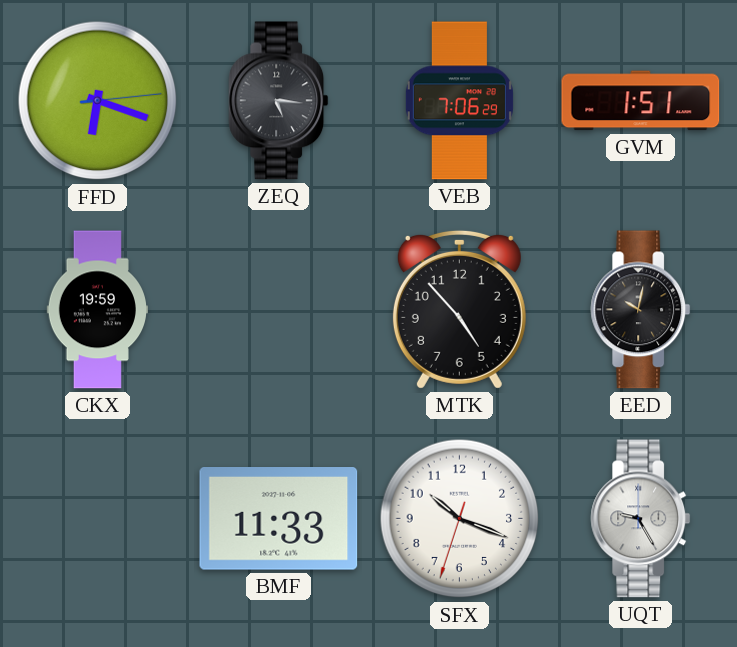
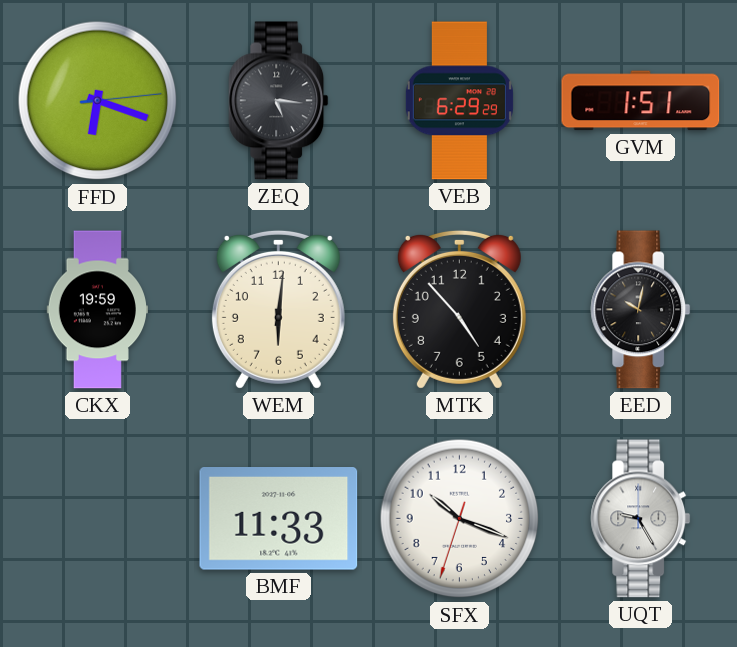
VEB: 7:06 -> 6:29 (459, 101)
WEM: none -> 6:01 (278, 309)
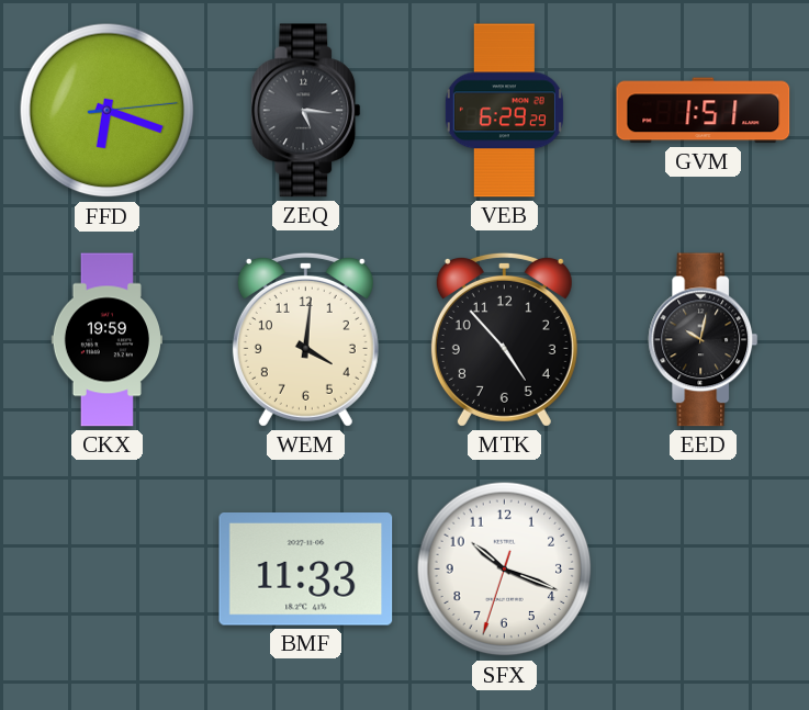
WEM: 6:01 -> 4:01 (305, 339)
UQT: 9:25 -> none (641, 519)
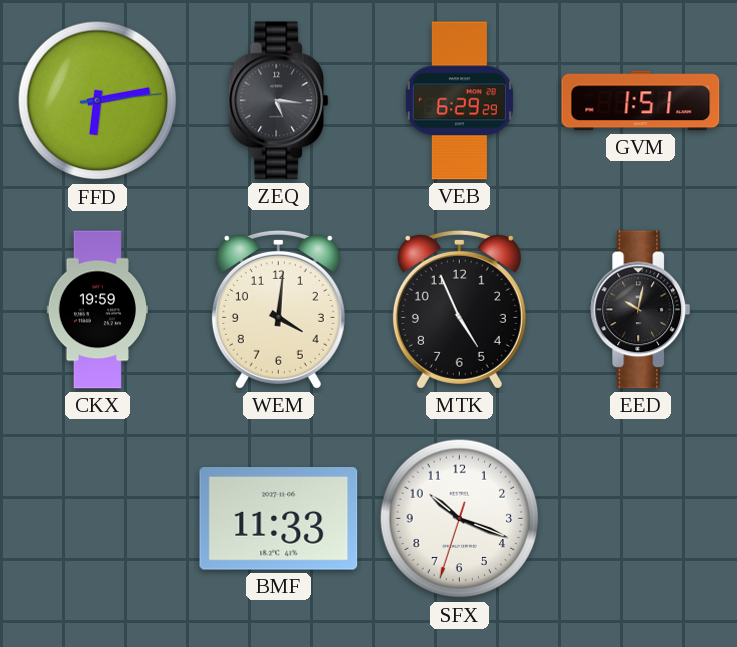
FFD: 6:18 -> 6:13 (98, 101)
MTK: 4:53 -> 4:56 (459, 309)
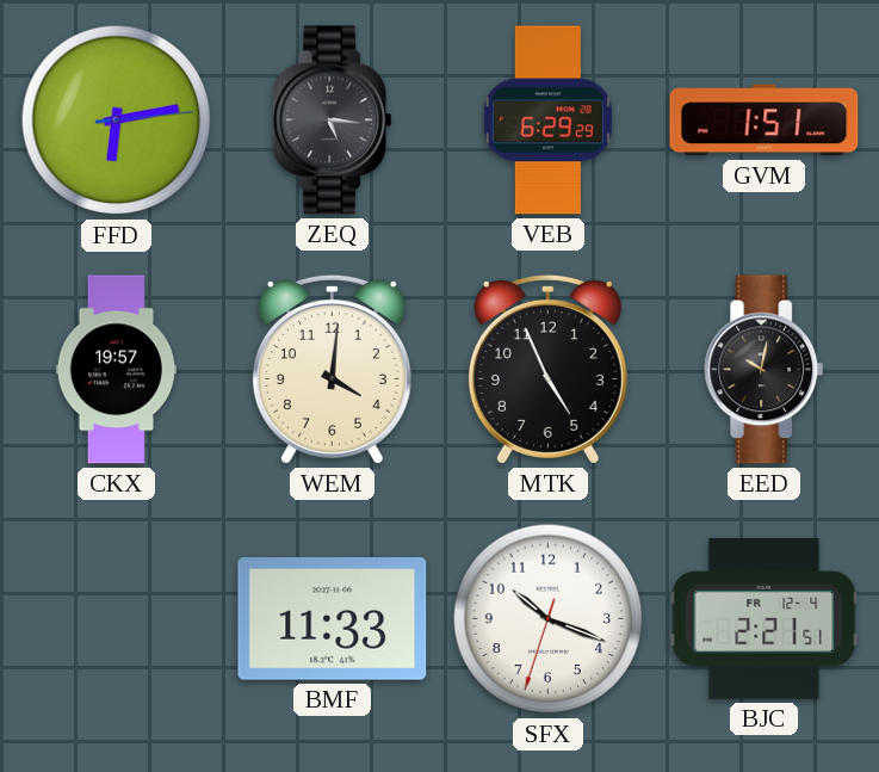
CKX: 19:59 -> 19:57 (116, 370)
BJC: none -> 2:21 (765, 618)
